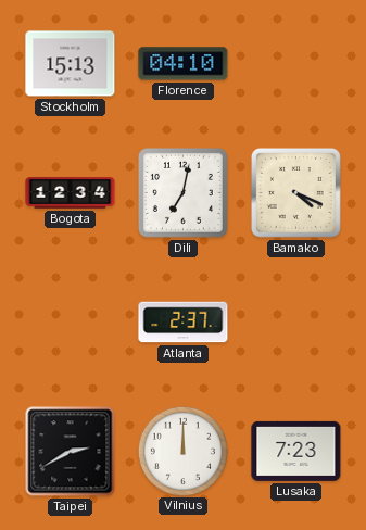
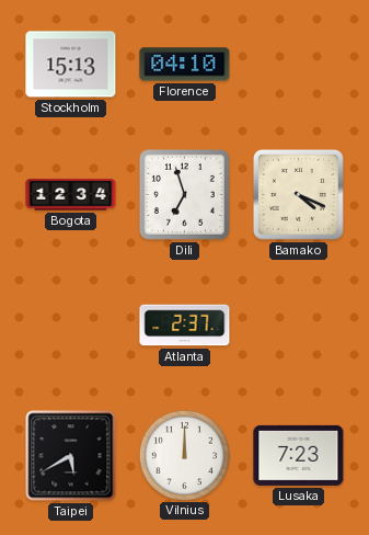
Dili: 7:02 -> 6:57 (184, 194)
Taipei: 2:40 -> 5:40 (71, 456)
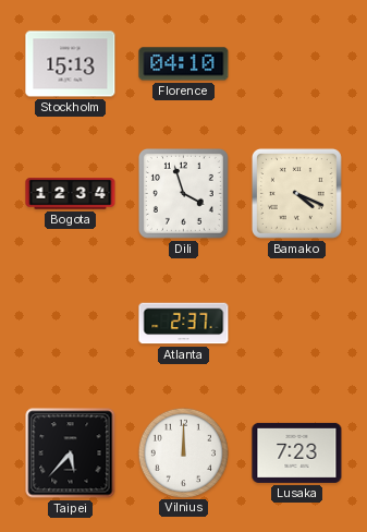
Dili: 6:57 -> 3:57 (183, 193)
Taipei: 5:40 -> 5:37 (71, 454)
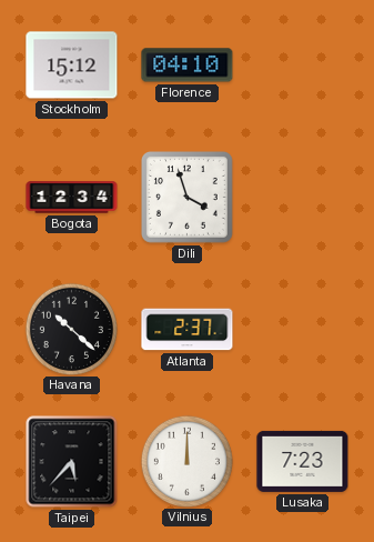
Stockholm: 15:13 -> 15:12 (72, 66)
Bamako: 4:19 -> none (296, 193)
Havana: none -> 10:22 (71, 329)
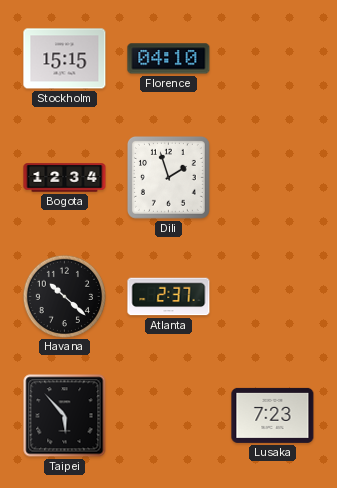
Stockholm: 15:12 -> 15:15 (65, 59)
Dili: 3:57 -> 1:57 (168, 177)
Taipei: 5:37 -> 5:53 (65, 416)
Vilnius: 12:00 -> none (186, 461)
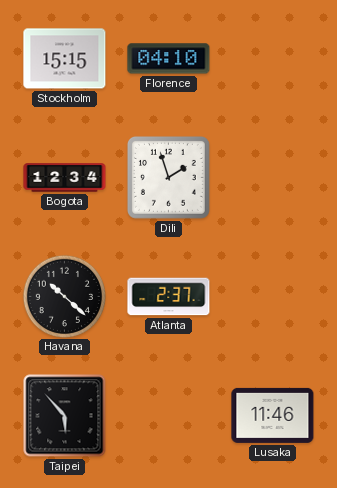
Lusaka: 7:23 -> 11:46 (273, 415)
